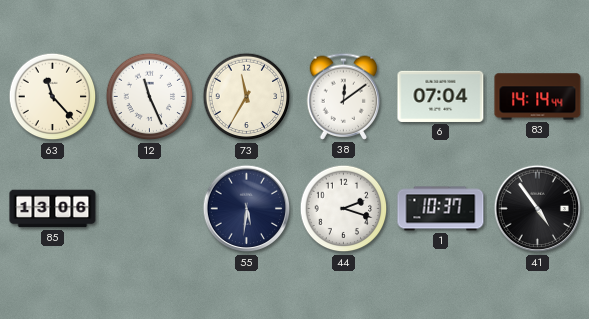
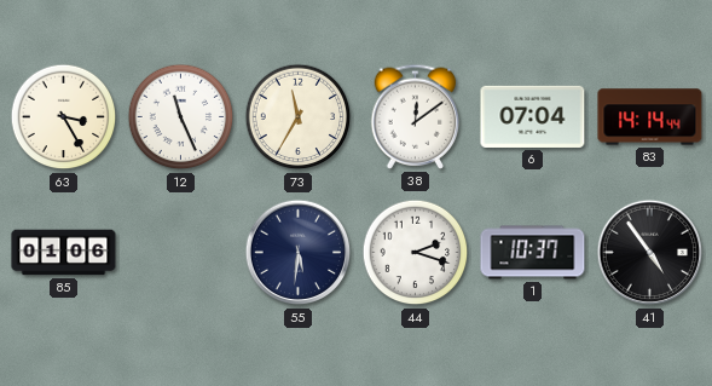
63: 11:23 -> 3:25 (64, 117)
85: 13:06 -> 01:06 (64, 253)
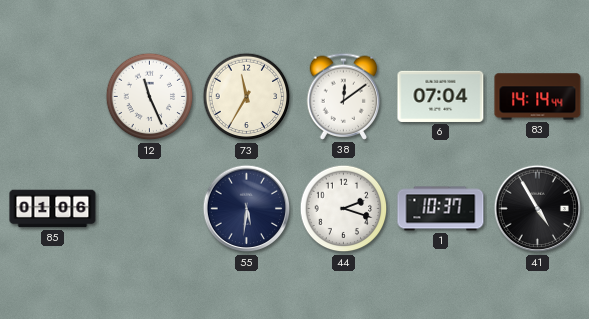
63: 3:25 -> none (64, 117)
41: 4:54 -> 4:55 (538, 209)
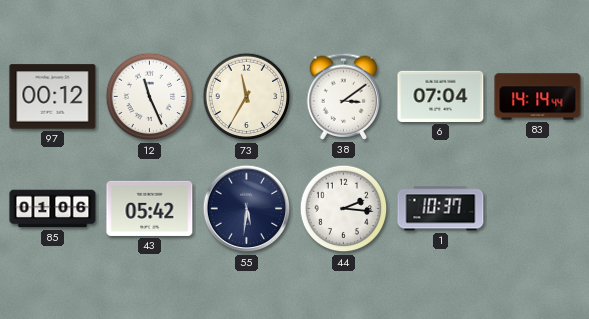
97: none -> 00:12 (53, 97)
38: 12:09 -> 3:09 (344, 96)
43: none -> 05:42 (150, 208)
44: 2:18 -> 2:16 (344, 209)
41: 4:55 -> none (538, 209)
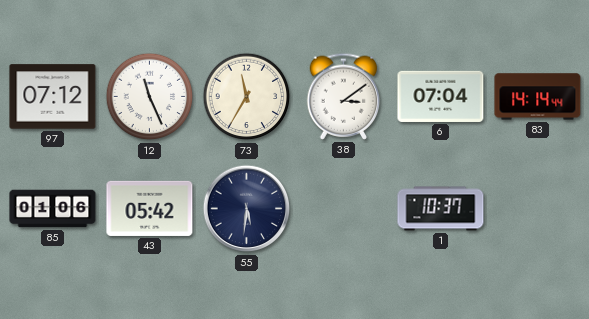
97: 00:12 -> 07:12 (53, 97)
44: 2:16 -> none (344, 209)
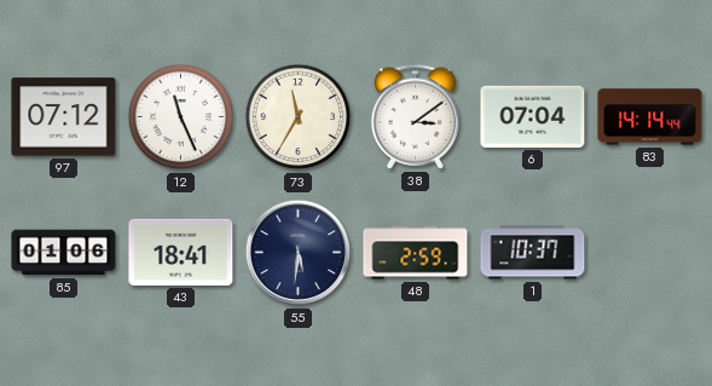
43: 05:42 -> 18:41 (181, 252)
48: none -> 2:59 (416, 253)
